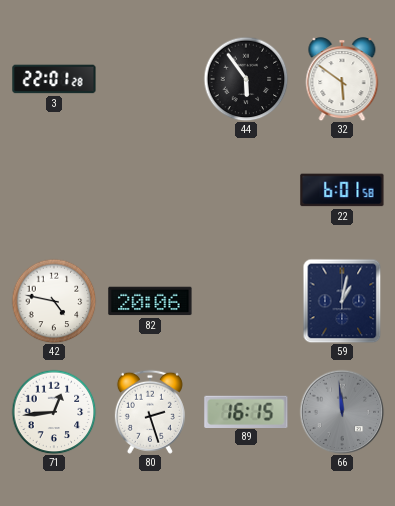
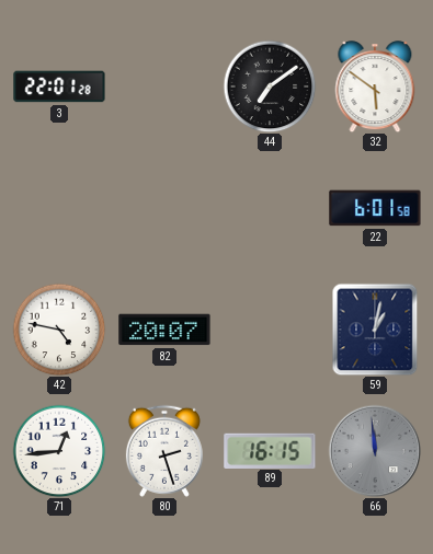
44: 5:54 -> 7:09 (270, 86)
82: 20:06 -> 20:07 (164, 330)
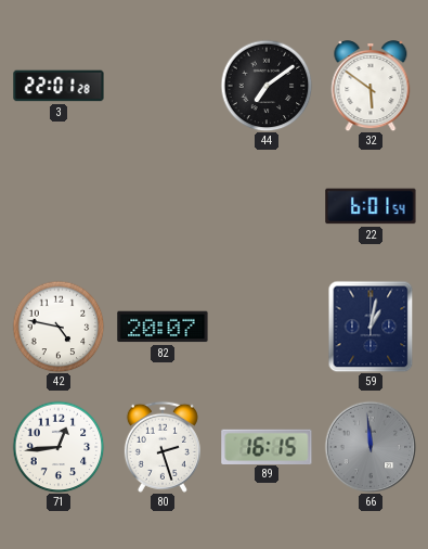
22: 6:01:58 -> 6:01:54 (371, 206)
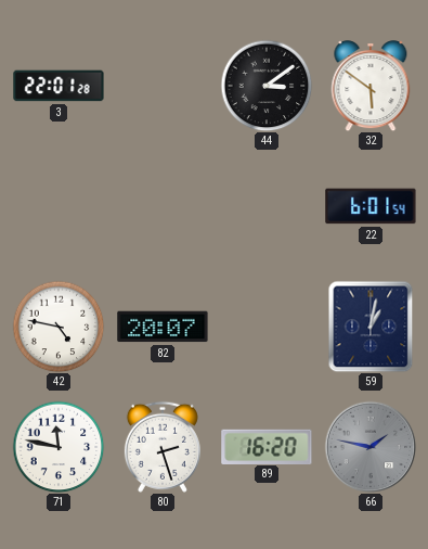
44: 7:09 -> 3:09 (267, 86)
71: 12:44 -> 11:47 (59, 447)
89: 16:15 -> 16:20 (267, 446)
66: 11:59 -> 1:47 (371, 447)
